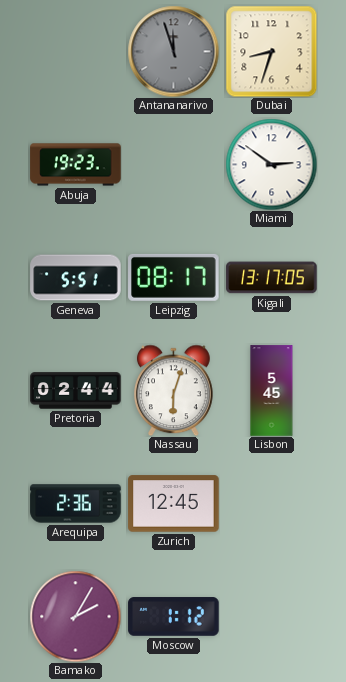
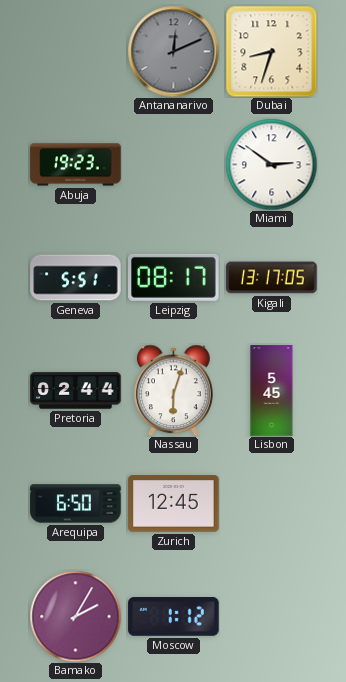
Antananarivo: 11:57 -> 12:11 (173, 51)
Arequipa: 2:36 -> 6:50 (76, 504)
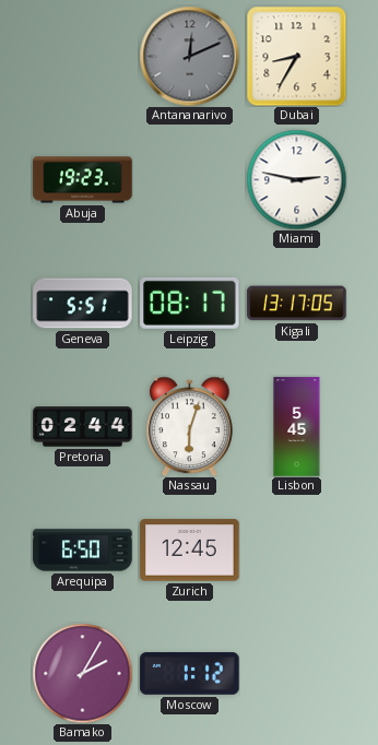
Dubai: 8:33 -> 8:35 (296, 56)
Miami: 2:51 -> 2:47 (296, 179)
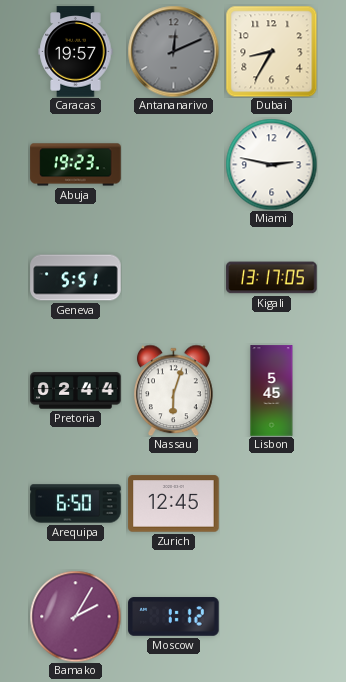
Caracas: none -> 19:57 (76, 52)
Leipzig: 08:17 -> none (190, 303)
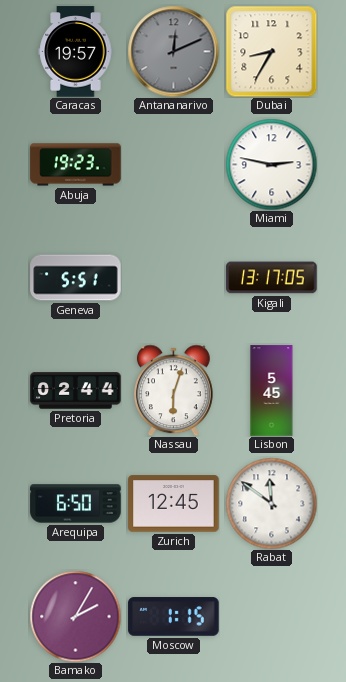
Rabat: none -> 11:51 (271, 503)
Moscow: 1:12 -> 1:15 (174, 617)
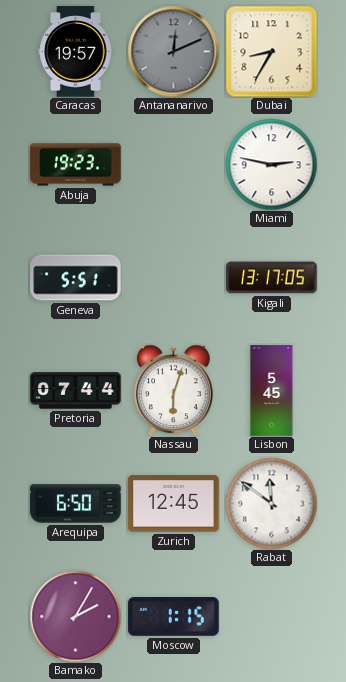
Pretoria: 02:44 -> 07:44 (76, 391)
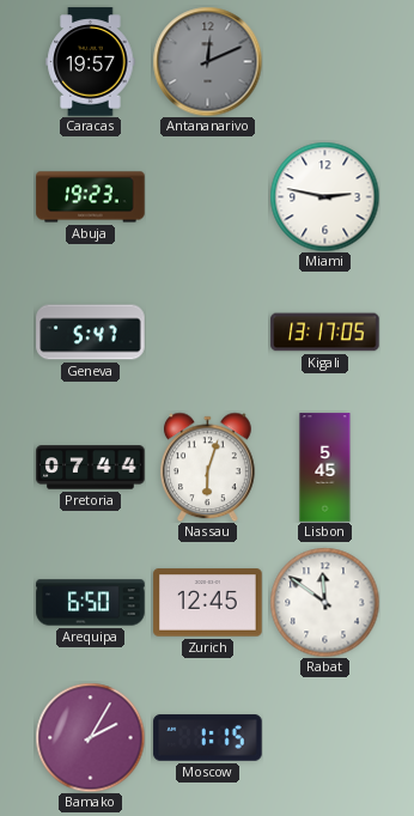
Dubai: 8:35 -> none (271, 51)
Geneva: 5:51 -> 5:47 (91, 333)
